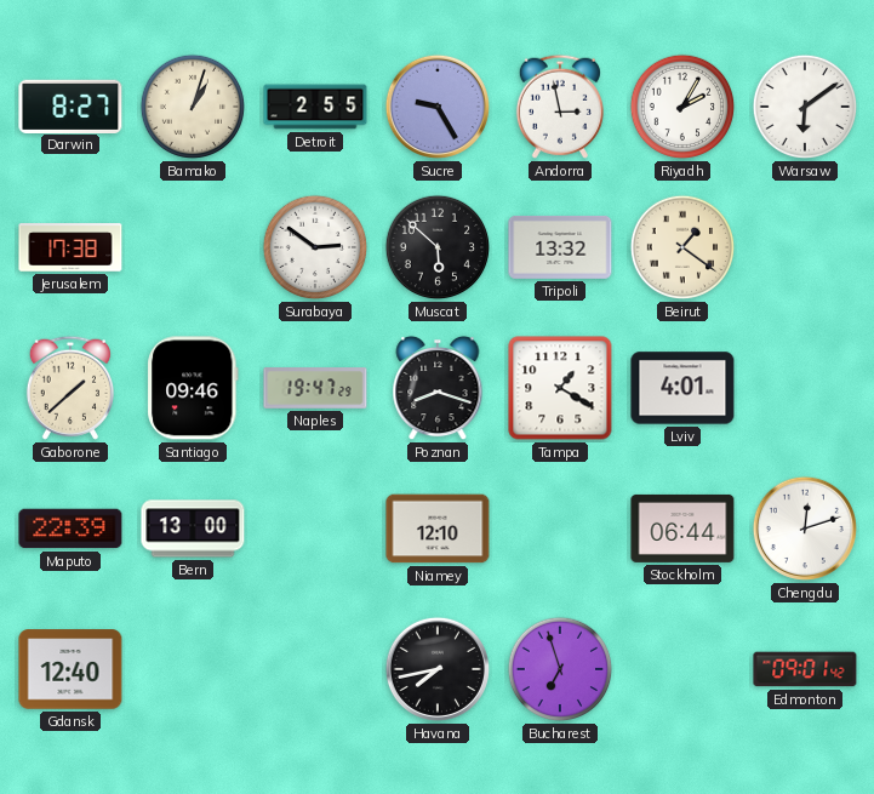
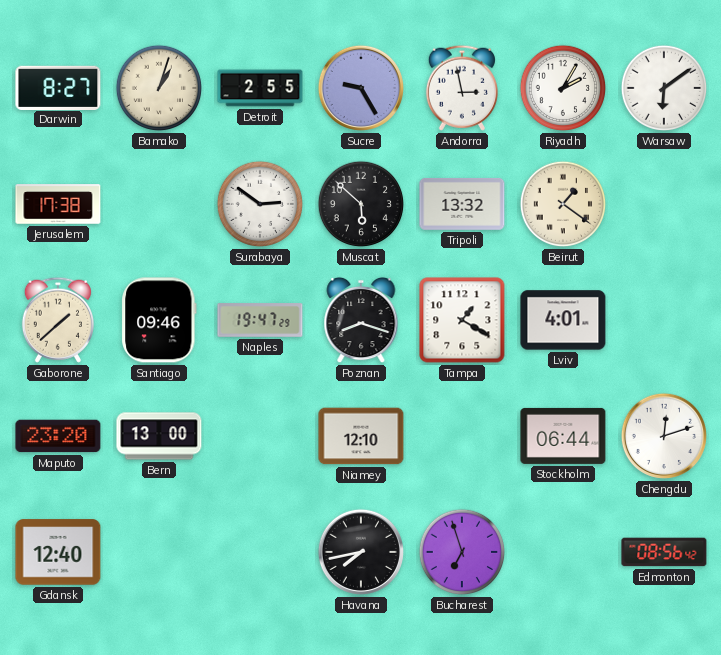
Maputo: 22:39 -> 23:20 (58, 436)
Edmonton: 09:01 -> 08:56 (664, 552)
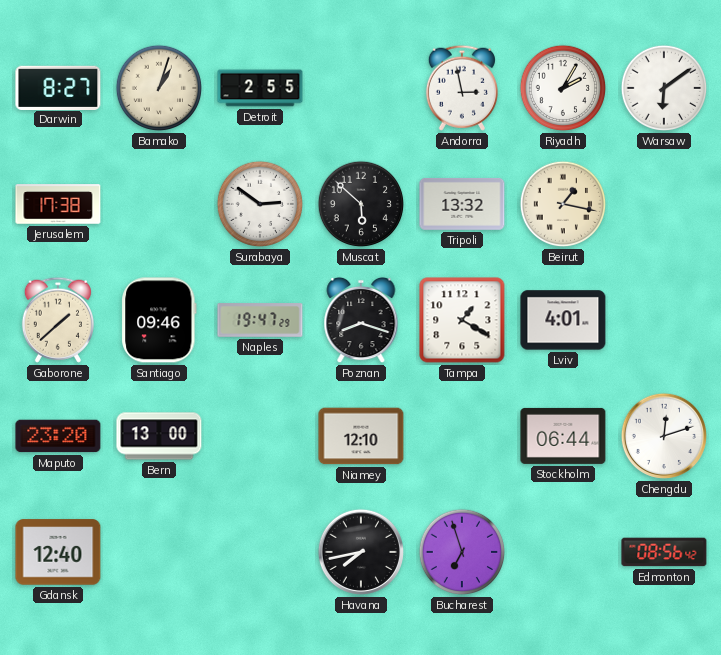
Sucre: 9:25 -> none (361, 88)
Beirut: 1:21 -> 1:17 (563, 204)
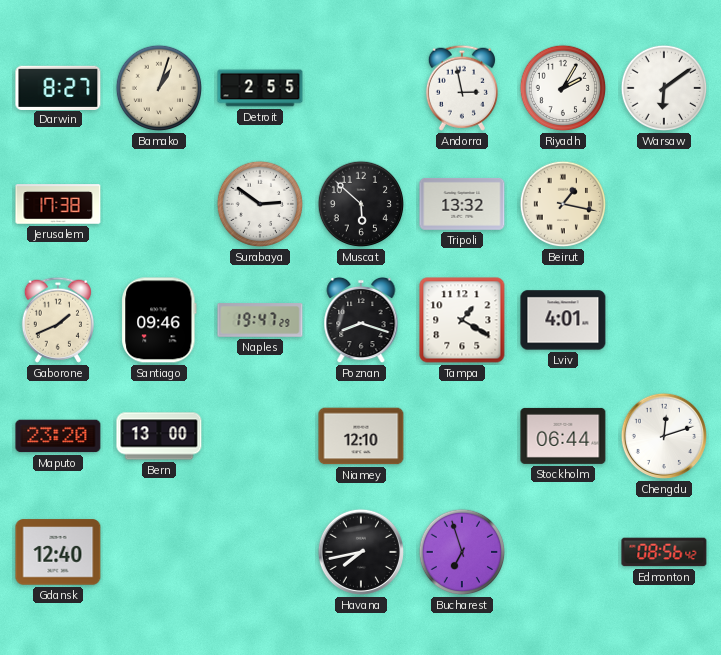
Gaborone: 1:38 -> 1:41 (58, 320)
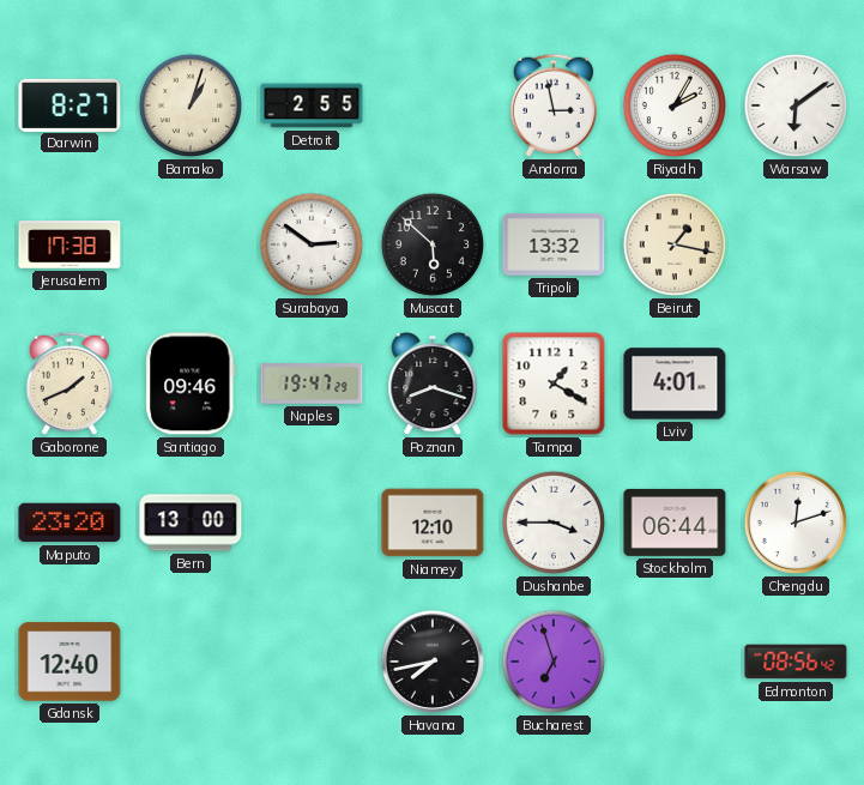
Dushanbe: none -> 3:45 (554, 523)
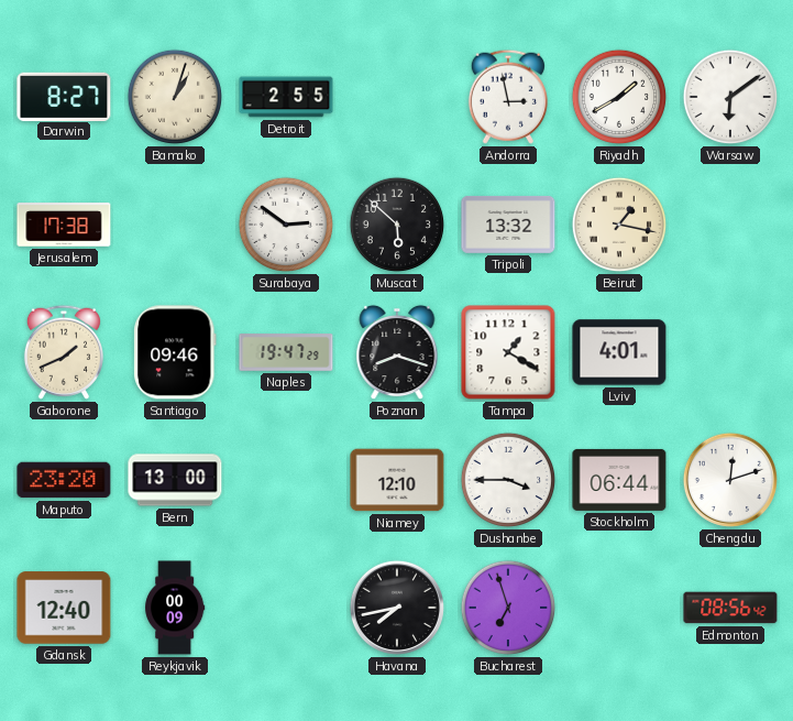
Riyadh: 2:05 -> 1:40 (619, 97)
Reykjavik: none -> 00:09 (175, 608)
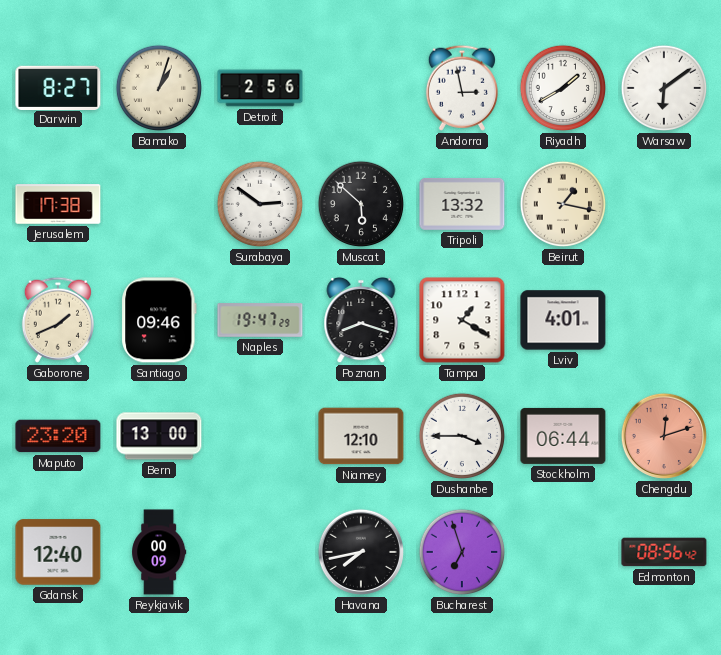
Detroit: 2:55 -> 2:56 (260, 88)
Chengdu dial: white -> salmon (664, 436)
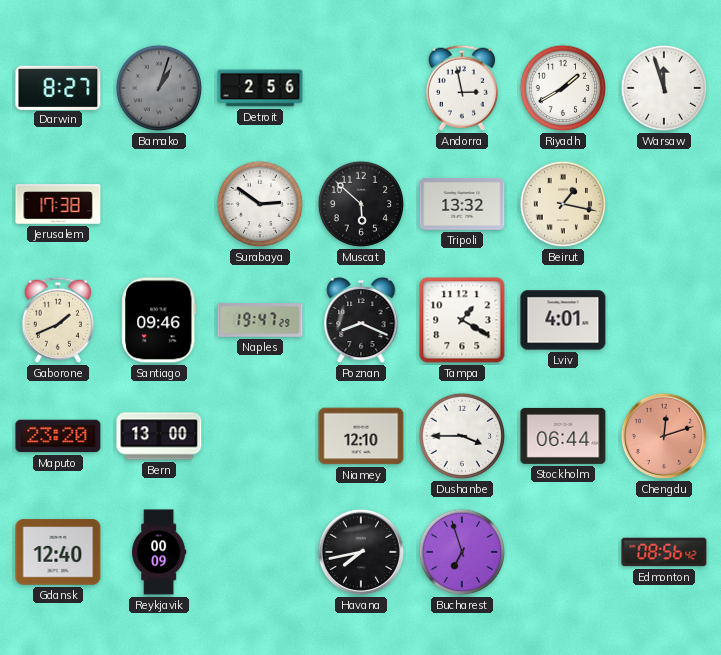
Bamako dial: cream -> grey (159, 88)
Warsaw: 6:09 -> 11:57 (664, 88)
Poznan: 8:18 -> 8:19 (361, 320)
